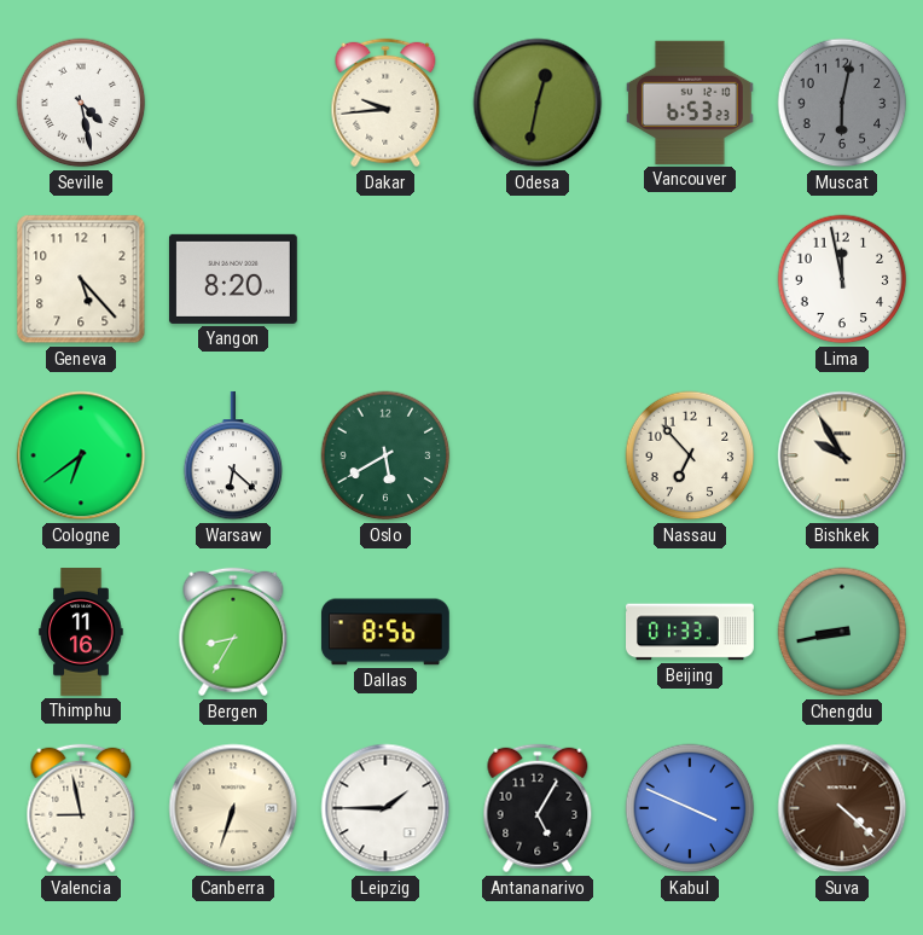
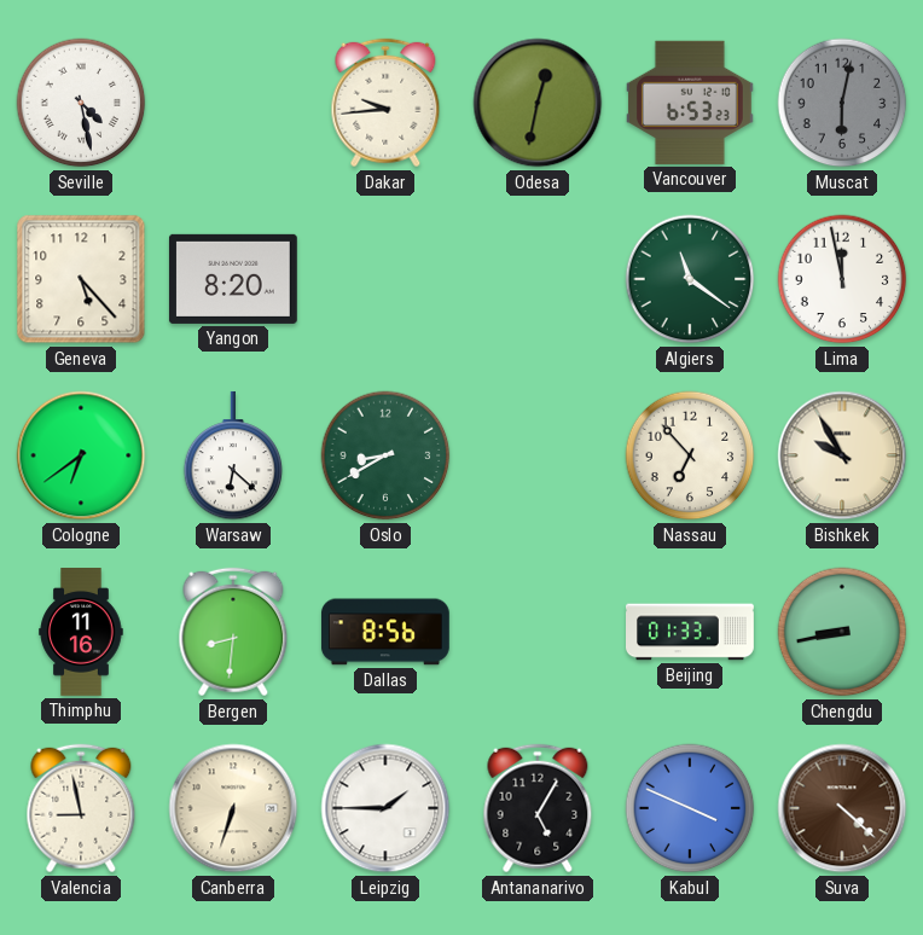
Algiers: none -> 11:21 (690, 279)
Oslo: 5:40 -> 8:40 (385, 455)
Bergen: 8:35 -> 8:31 (233, 632)
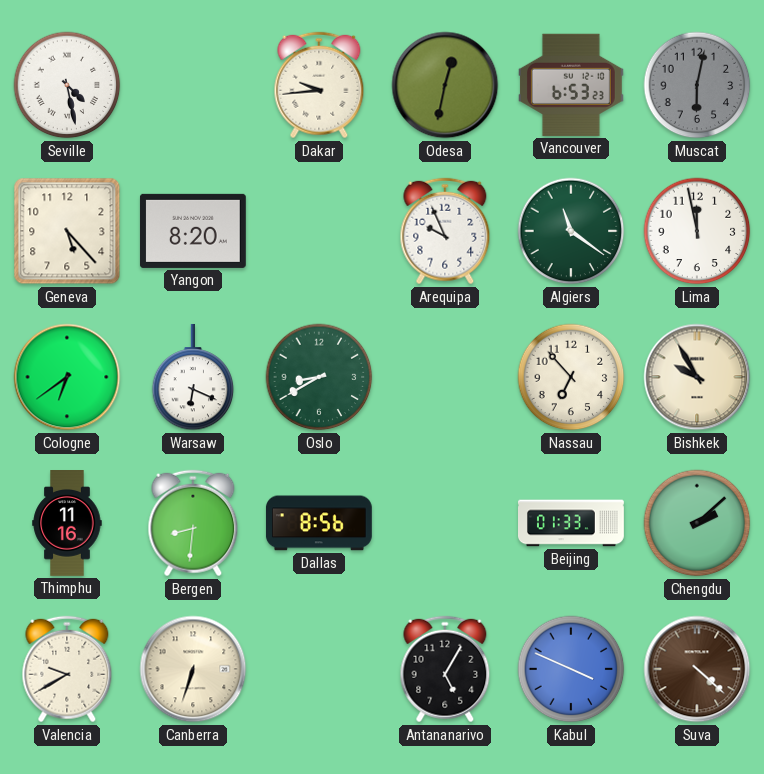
Arequipa: none -> 9:56 (445, 231)
Warsaw: 6:22 -> 6:19 (193, 377)
Chengdu: 8:43 -> 2:08 (697, 523)
Valencia: 8:58 -> 9:40 (67, 669)
Leipzig: 1:45 -> none (385, 808)
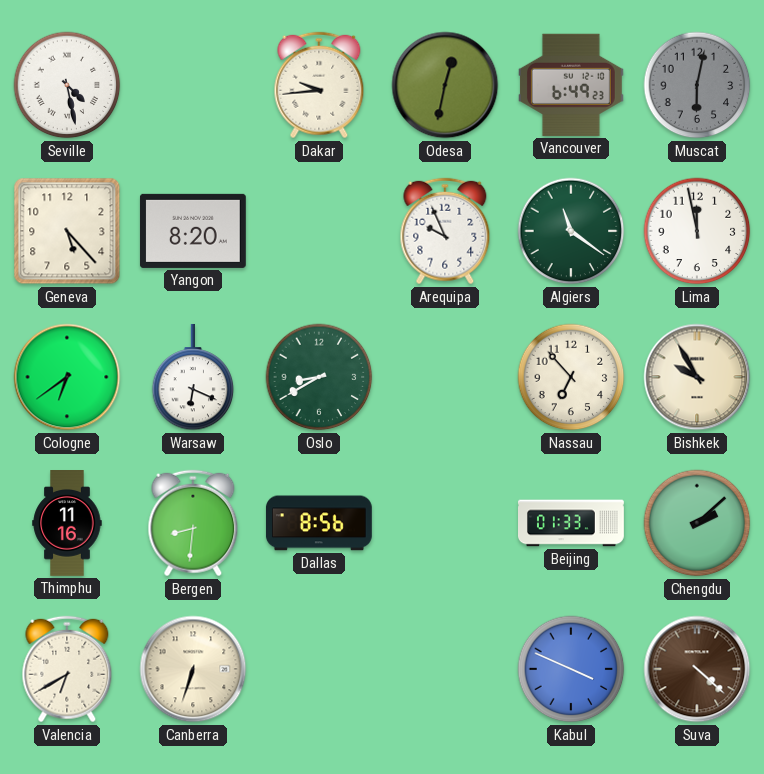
Vancouver: 6:53 -> 6:49 (571, 85)
Valencia: 9:40 -> 6:40 (67, 669)
Antananarivo: 5:05 -> none (445, 669)
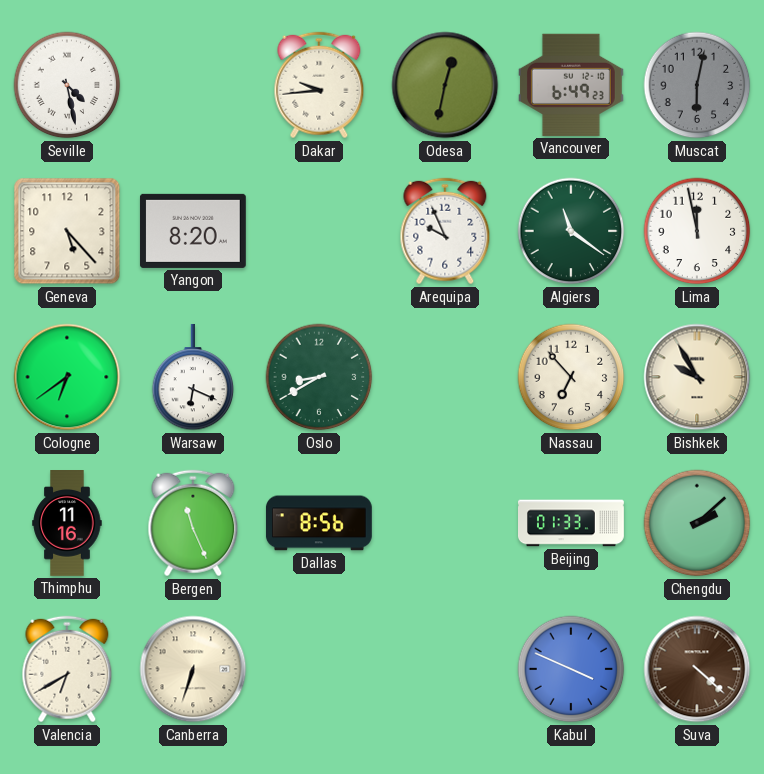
Bergen: 8:31 -> 11:26 (193, 523)
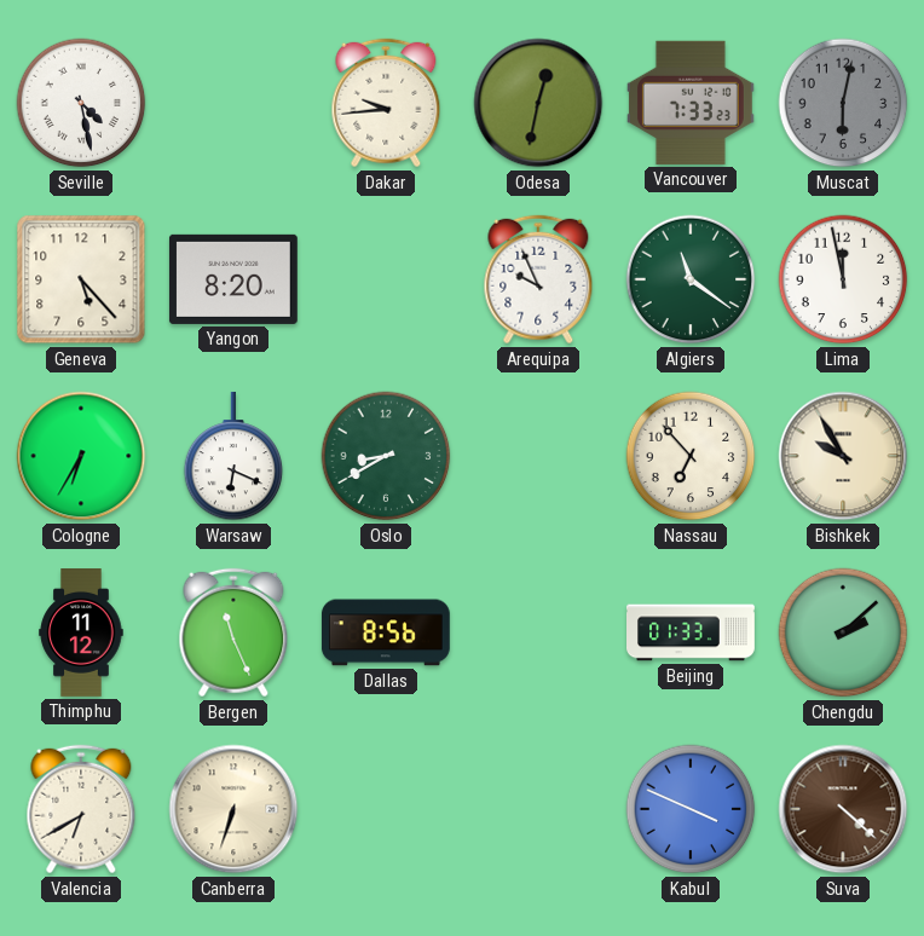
Vancouver: 6:49 -> 7:33 (691, 103)
Cologne: 6:39 -> 6:35 (81, 456)
Thimphu: 11:16 -> 11:12 (81, 634)
